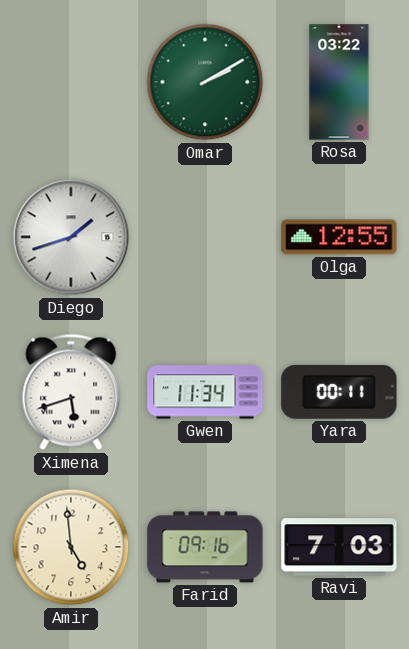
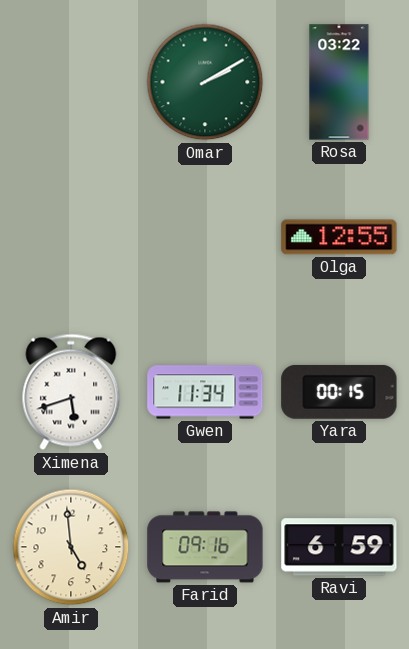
Diego: 1:42 -> none (71, 237)
Yara: 00:11 -> 00:15 (339, 392)
Ravi: 7:03 -> 6:59 (339, 547)
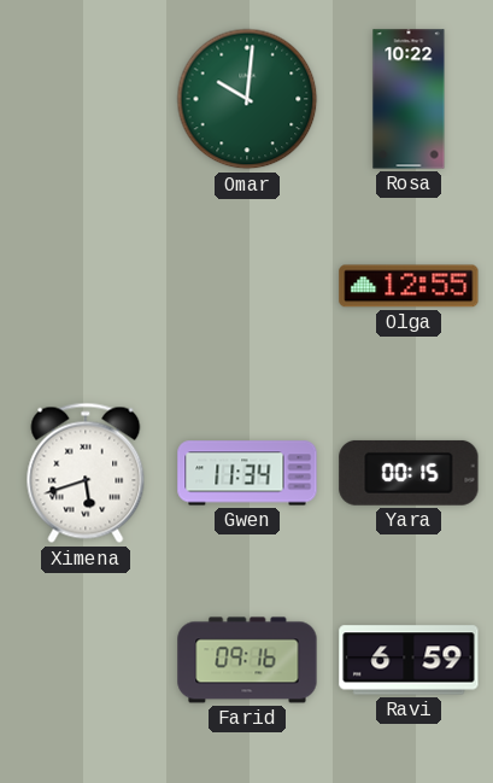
Omar: 2:10 -> 10:01 (247, 99)
Rosa: 03:22 -> 10:22 (409, 99)
Amir: 4:59 -> none (71, 547)
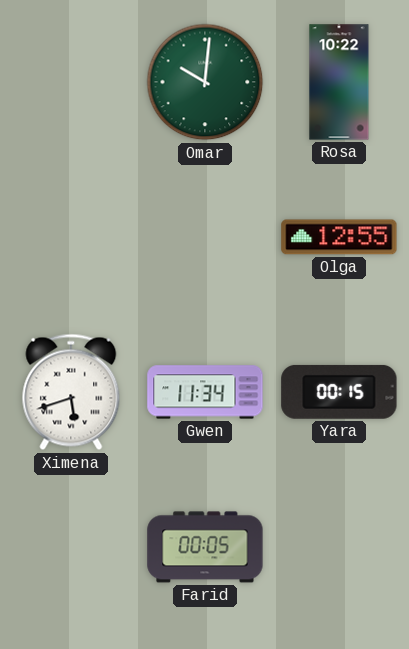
Farid: 09:16 -> 00:05 (205, 547)
Ravi: 6:59 -> none (409, 660)
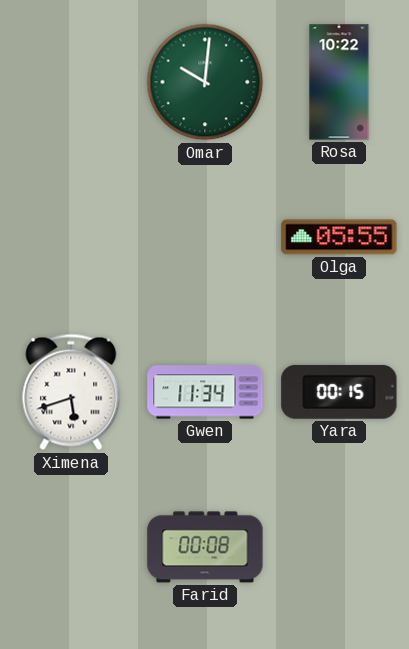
Olga: 12:55 -> 05:55 (339, 237)
Farid: 00:05 -> 00:08 (205, 547)
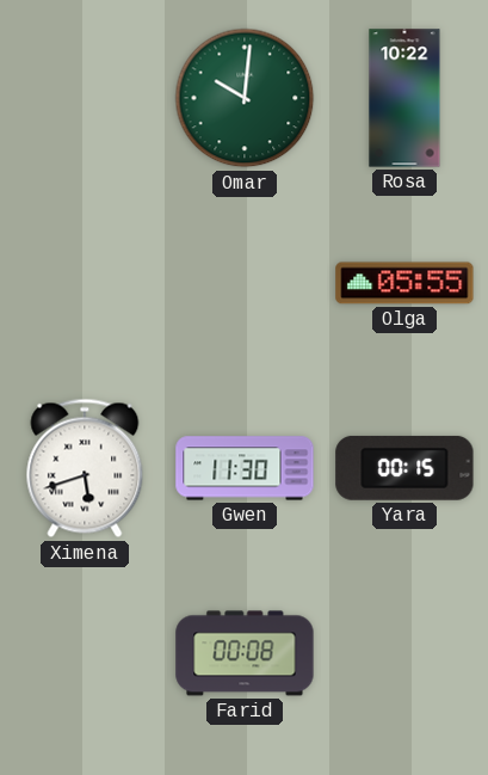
Gwen: 11:34 -> 11:30 (245, 468)
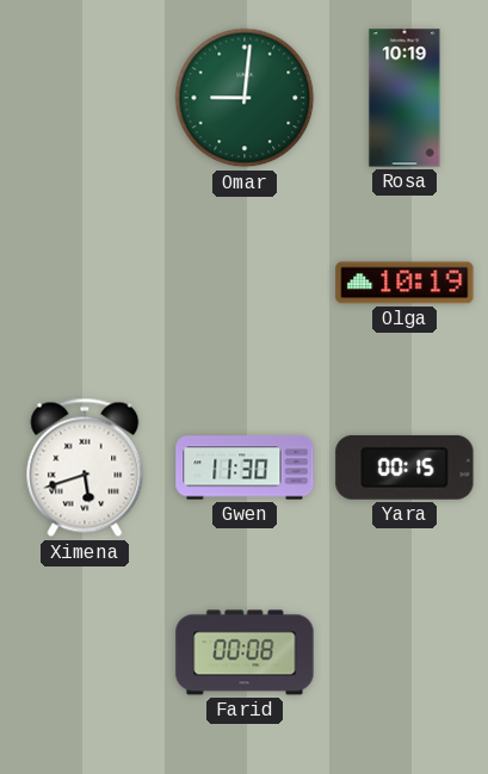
Omar: 10:01 -> 9:01 (245, 98)
Rosa: 10:22 -> 10:19 (404, 98)
Olga: 05:55 -> 10:19 (404, 283)
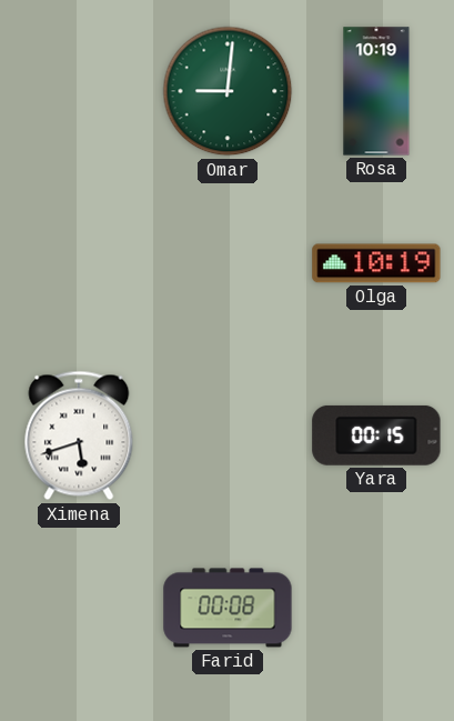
Gwen: 11:30 -> none (245, 468)
